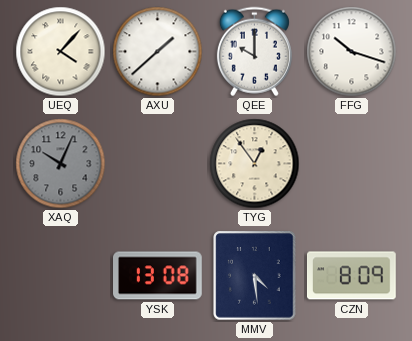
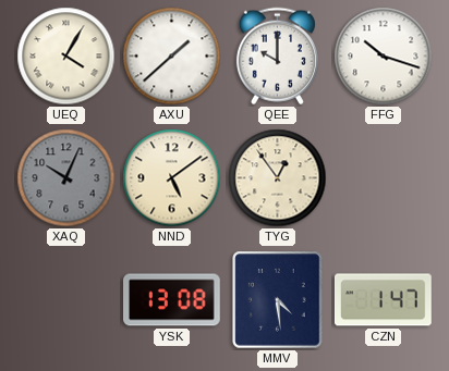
UEQ: 4:07 -> 4:05 (66, 57)
NND: none -> 5:09 (172, 178)
CZN: 8:09 -> 1:47 (384, 300)
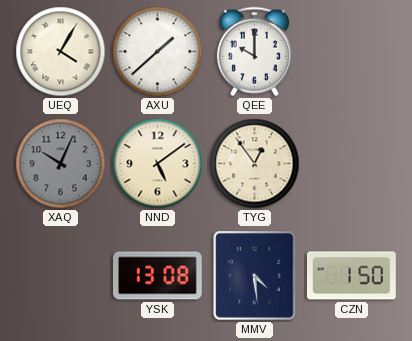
FFG: 10:18 -> none (384, 57)
CZN: 1:47 -> 1:50 (352, 276)
